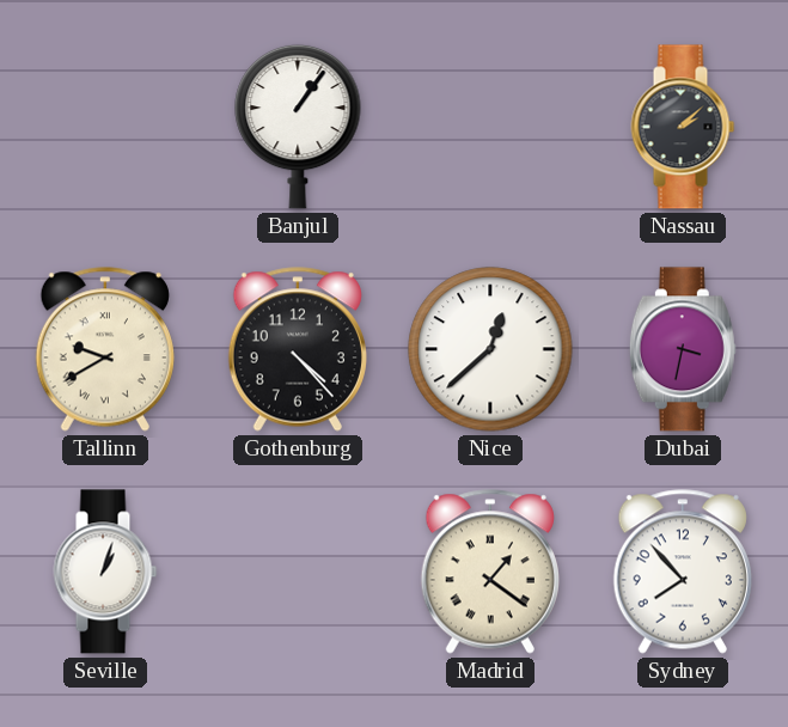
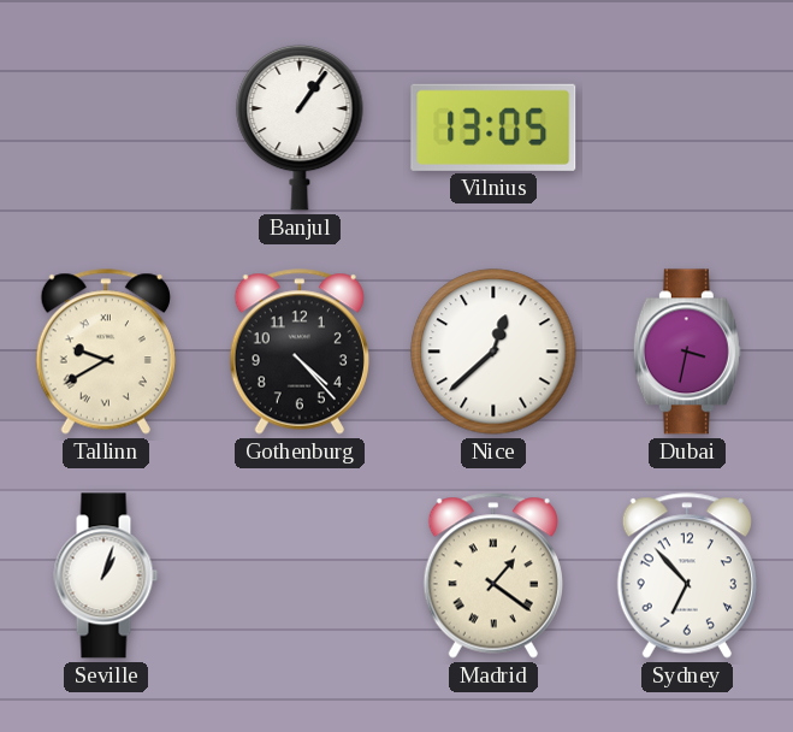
Vilnius: none -> 13:05 (493, 128)
Nassau: 2:08 -> none (683, 127)
Sydney: 7:53 -> 6:53 (687, 575)
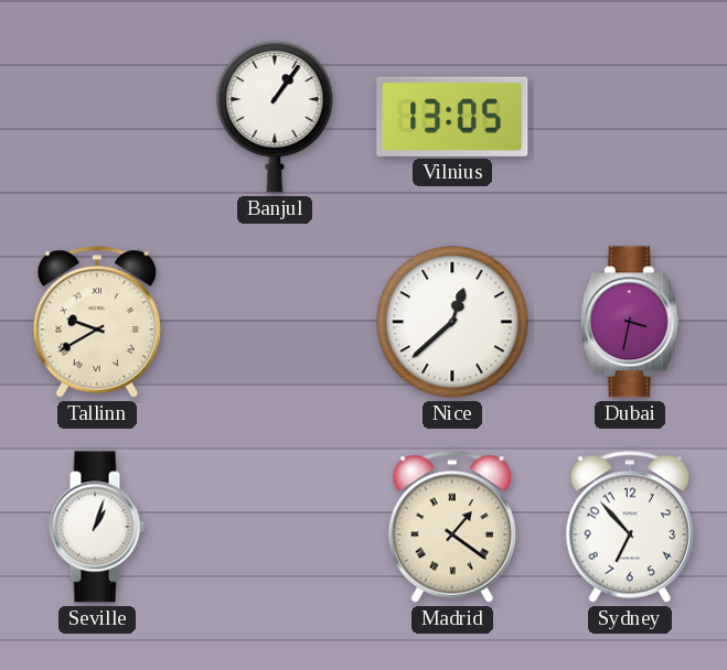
Gothenburg: 4:23 -> none (300, 352)
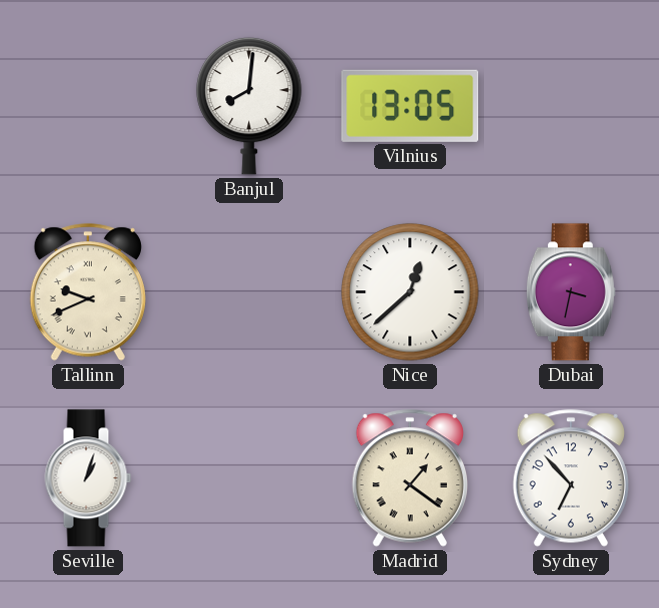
Banjul: 1:06 -> 8:01 (249, 106)
Tallinn: 9:40 -> 9:41 (88, 292)
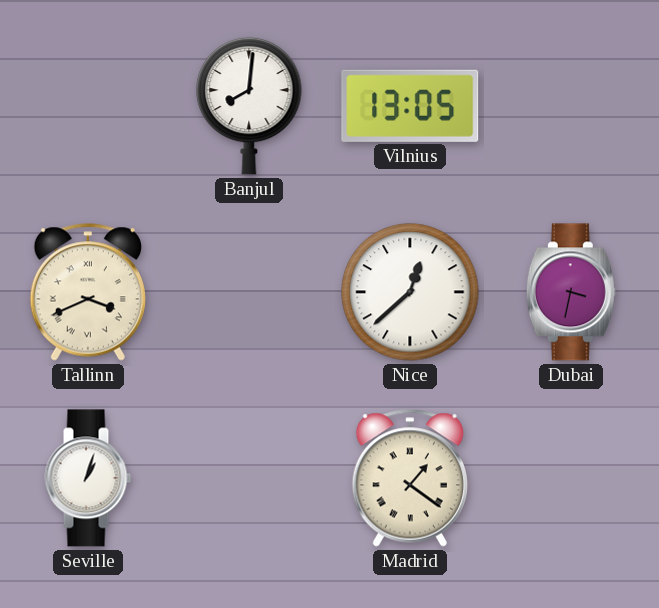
Tallinn: 9:41 -> 3:41 (88, 292)
Sydney: 6:53 -> none (571, 478)
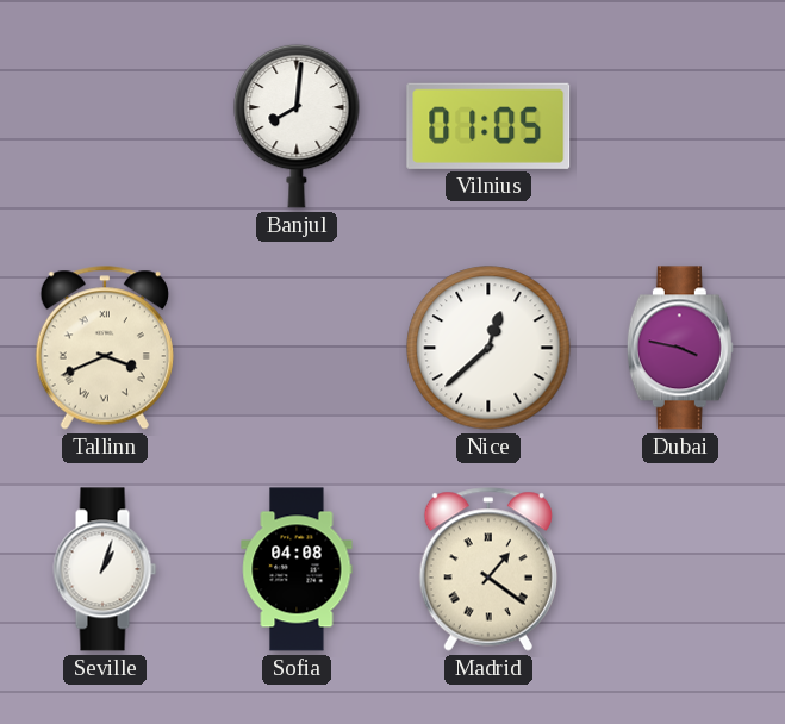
Vilnius: 13:05 -> 01:05 (488, 126)
Dubai: 3:32 -> 3:47 (680, 348)
Sofia: none -> 04:08 (297, 569)
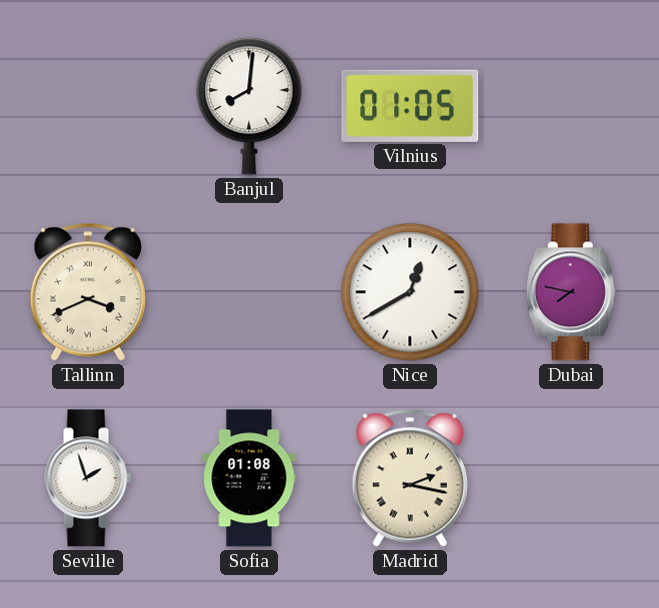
Nice: 12:38 -> 12:40 (410, 292)
Dubai: 3:47 -> 7:47 (571, 292)
Seville: 1:03 -> 1:57 (88, 478)
Sofia: 04:08 -> 01:08 (249, 478)
Madrid: 1:21 -> 2:17 (410, 478)
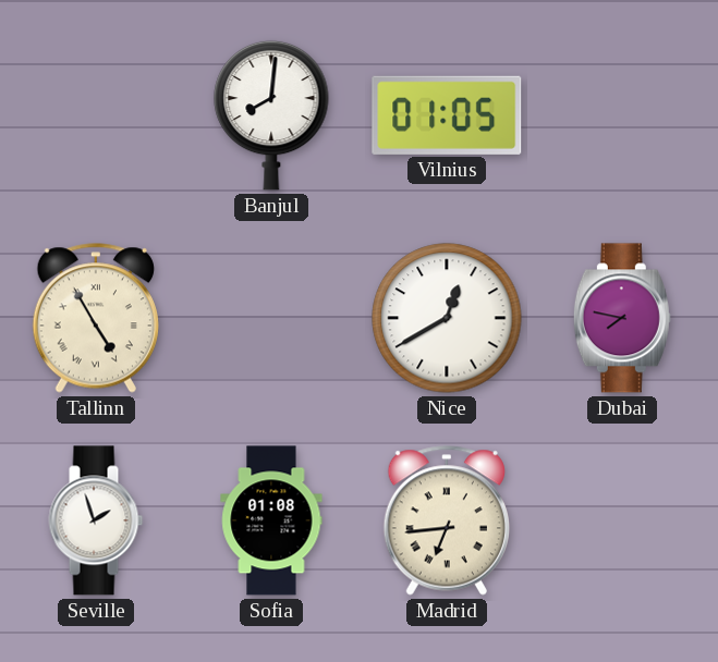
Tallinn: 3:41 -> 4:55 (96, 318)
Madrid: 2:17 -> 6:44 (447, 520)
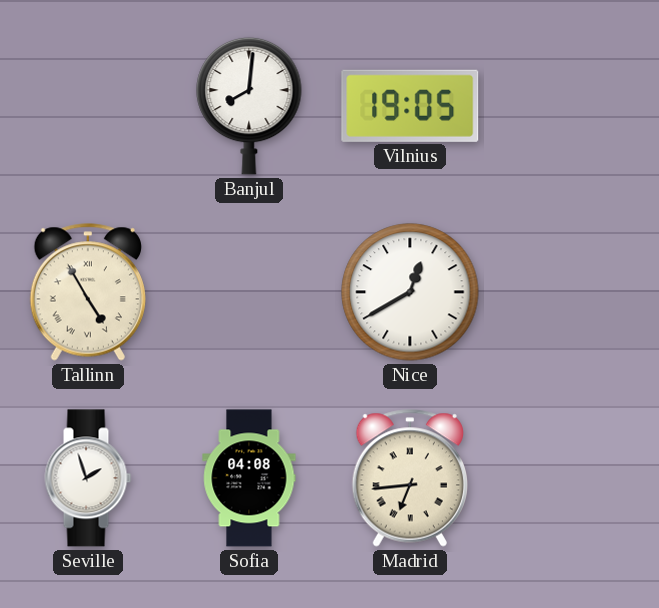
Vilnius: 01:05 -> 19:05 (410, 106)
Dubai: 7:47 -> none (622, 318)
Sofia: 01:08 -> 04:08 (249, 478)
